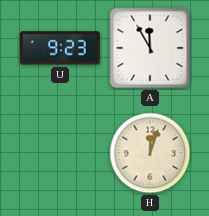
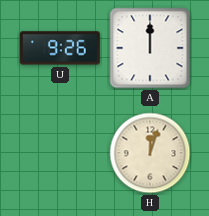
U: 9:23 -> 9:26 (60, 48)
A: 11:55 -> 12:00 (150, 48)
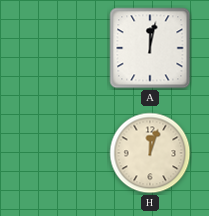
U: 9:26 -> none (60, 48)
A: 12:00 -> 12:02 (150, 48)
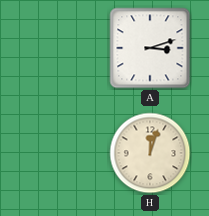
A: 12:02 -> 3:12 (150, 48)
